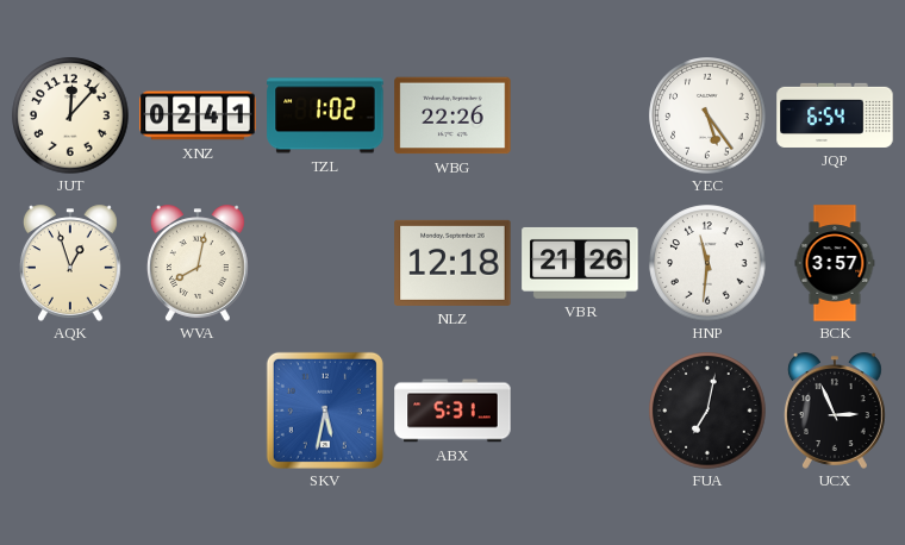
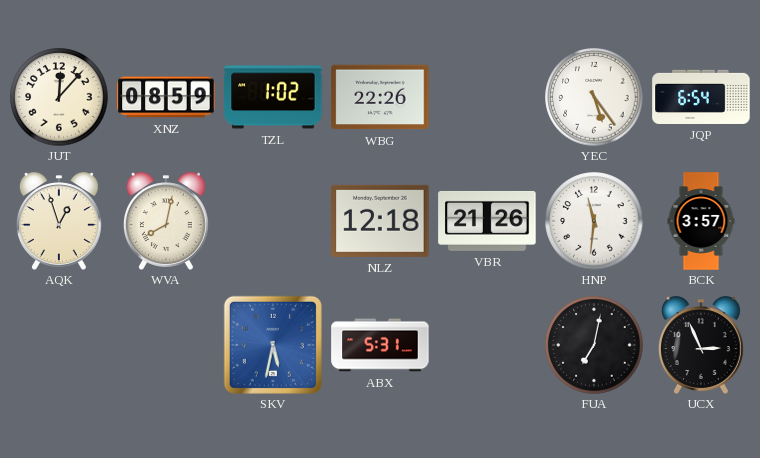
XNZ: 02:41 -> 08:59 (166, 97)
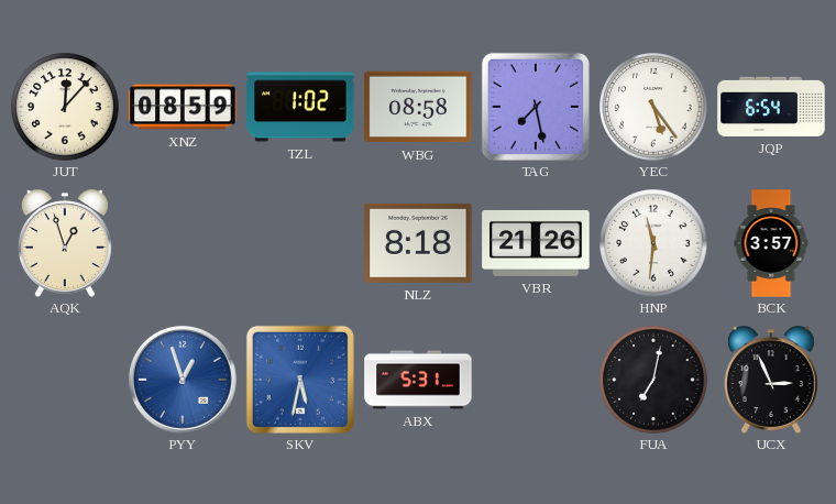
WBG: 22:26 -> 08:58 (418, 107)
TAG: none -> 7:28 (536, 107)
WVA: 8:02 -> none (166, 221)
NLZ: 12:18 -> 8:18 (418, 243)
PYY: none -> 12:57 (183, 380)
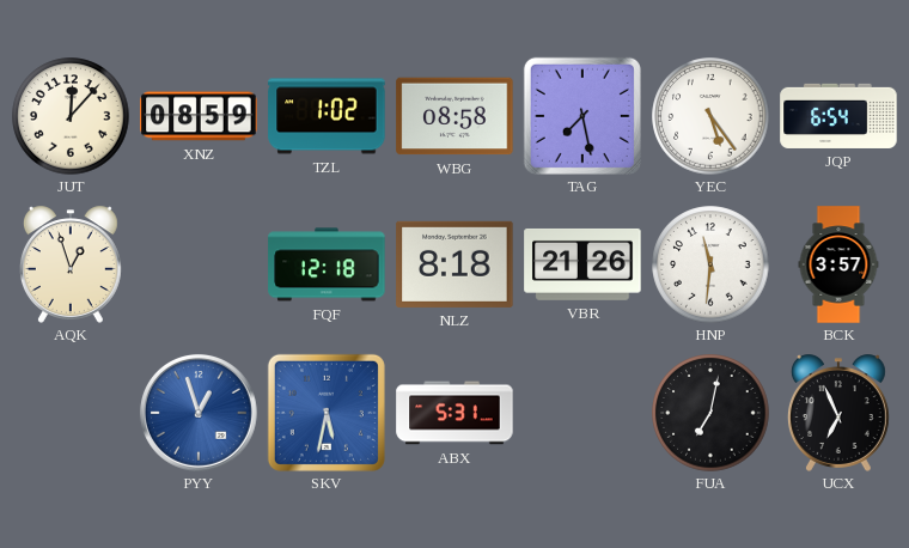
FQF: none -> 12:18 (327, 264)
UCX: 2:56 -> 6:56 (838, 413)
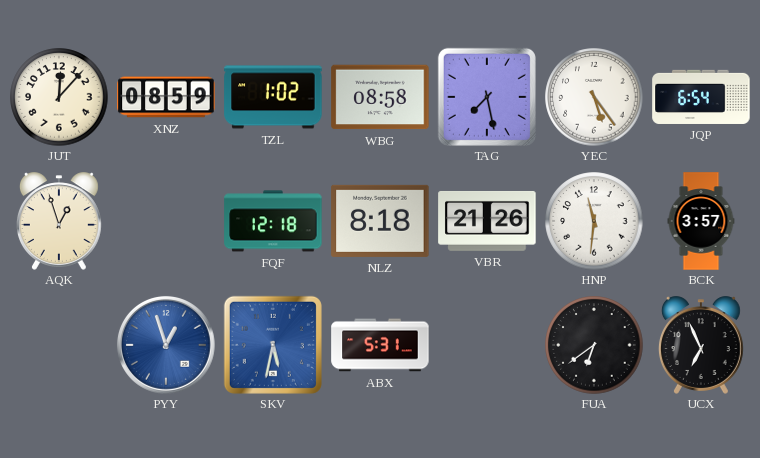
FUA: 7:02 -> 6:39 (594, 345)
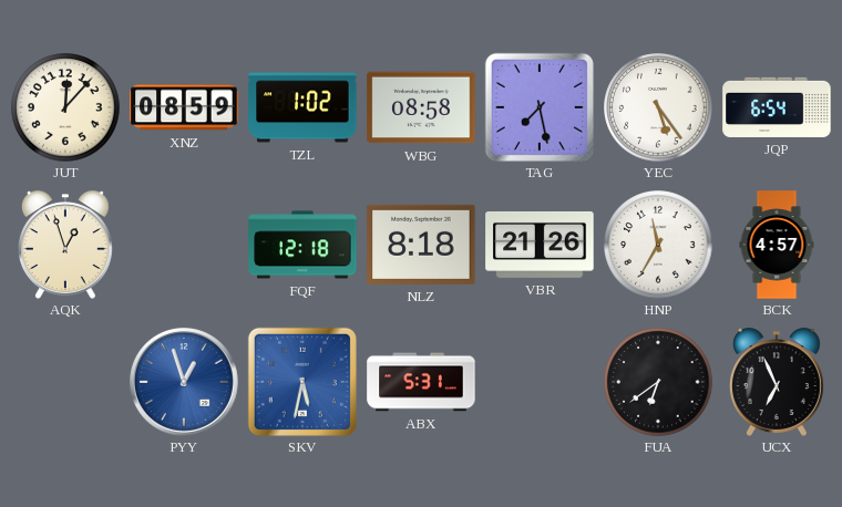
HNP: 11:31 -> 11:35 (658, 245)
BCK: 3:57 -> 4:57 (777, 245)
